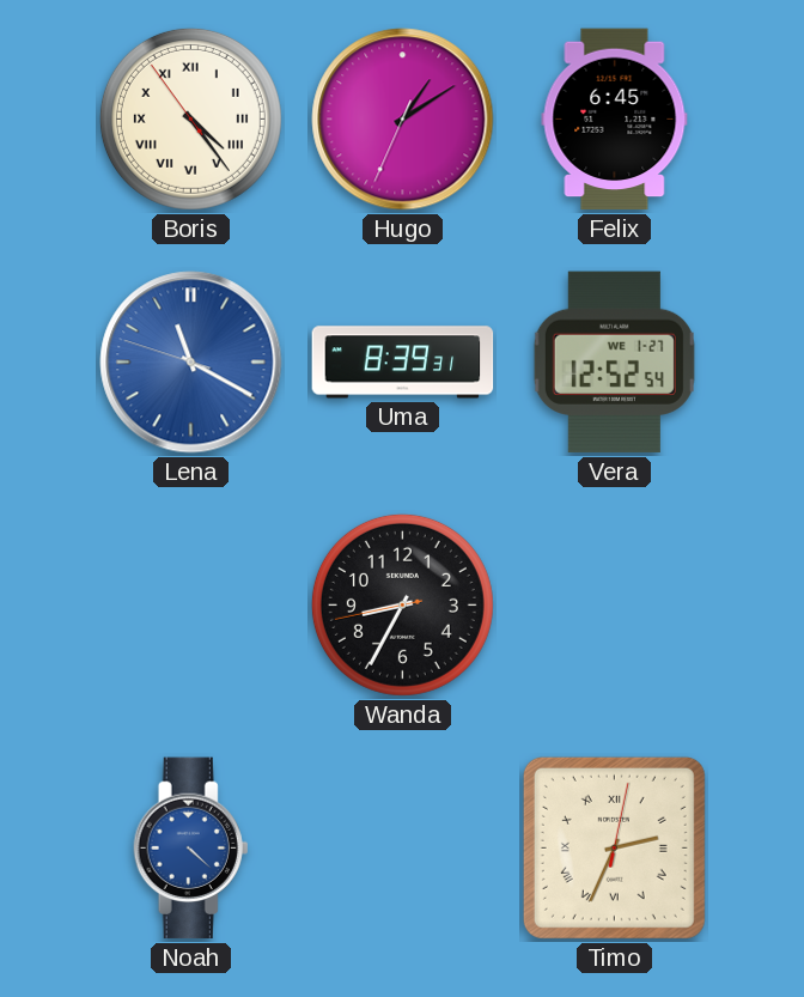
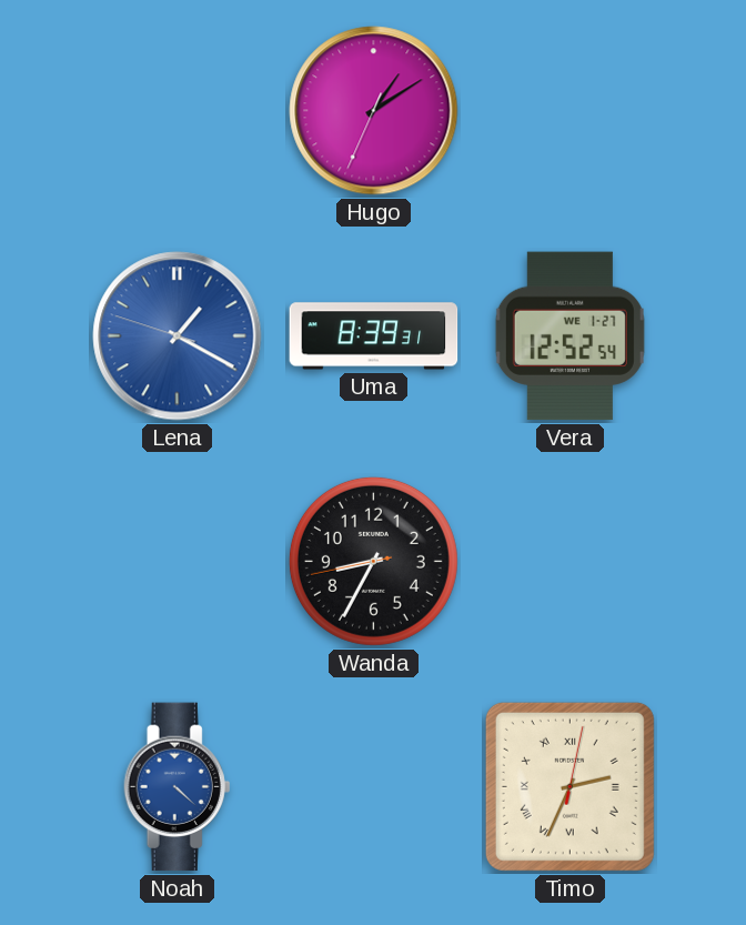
Boris: 4:23 -> none (190, 118)
Felix: 6:45 -> none (615, 120)
Lena: 11:19 -> 1:19 (178, 336)
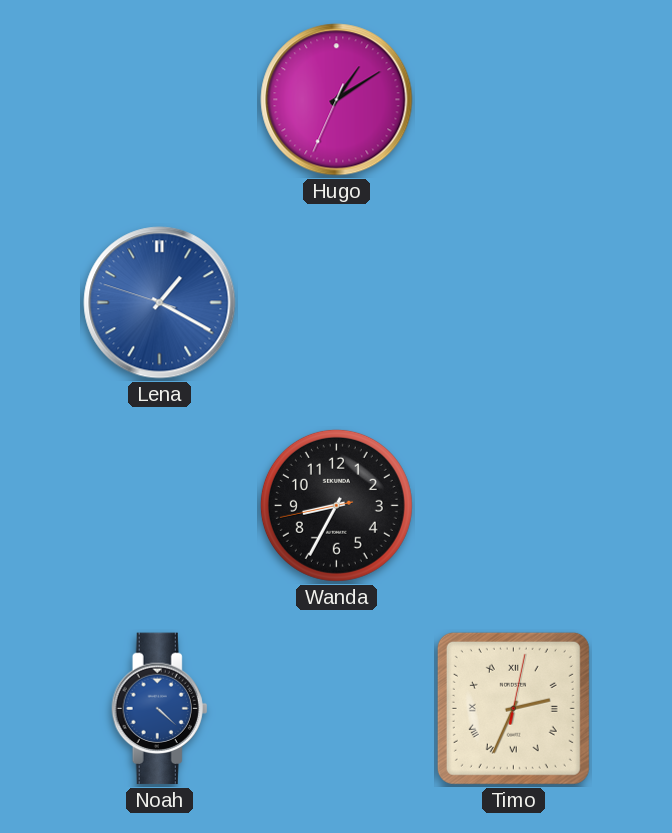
Uma: 8:39 -> none (374, 336)
Vera: 12:52 -> none (569, 336)
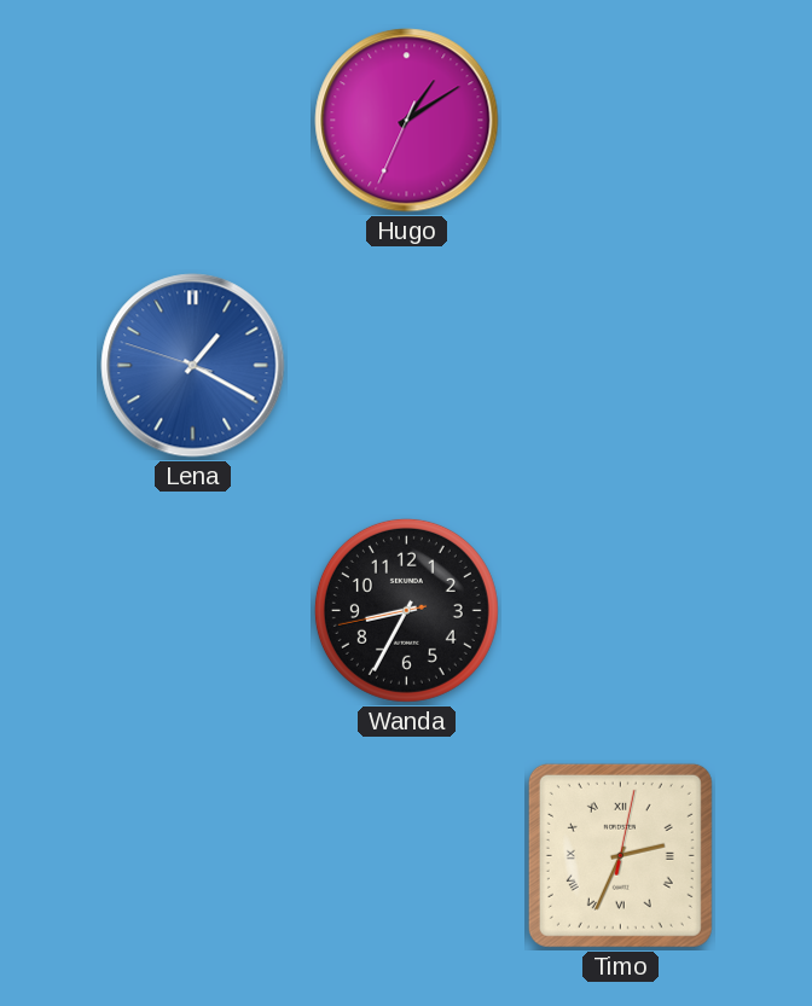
Noah: 4:22 -> none (160, 709)
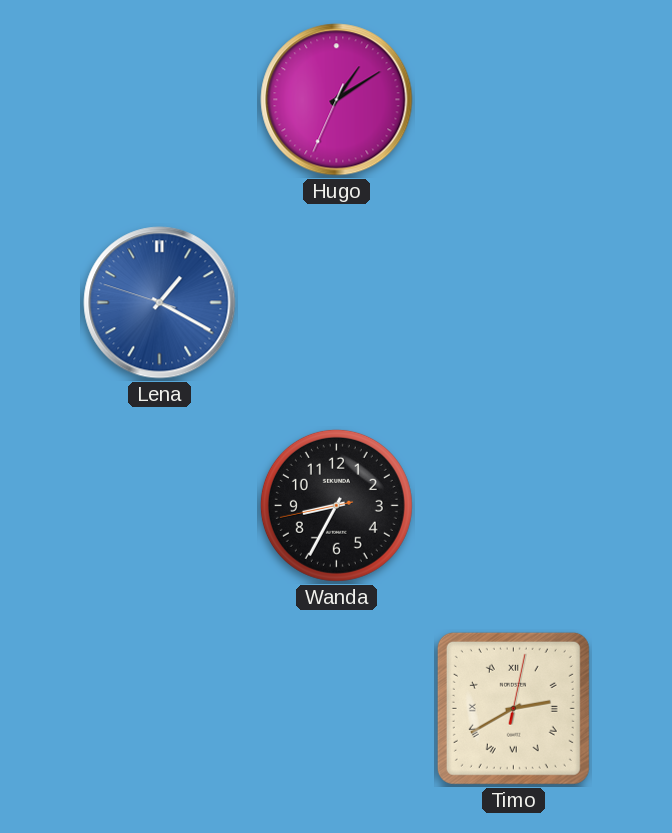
Timo: 2:34 -> 2:40 (513, 708)
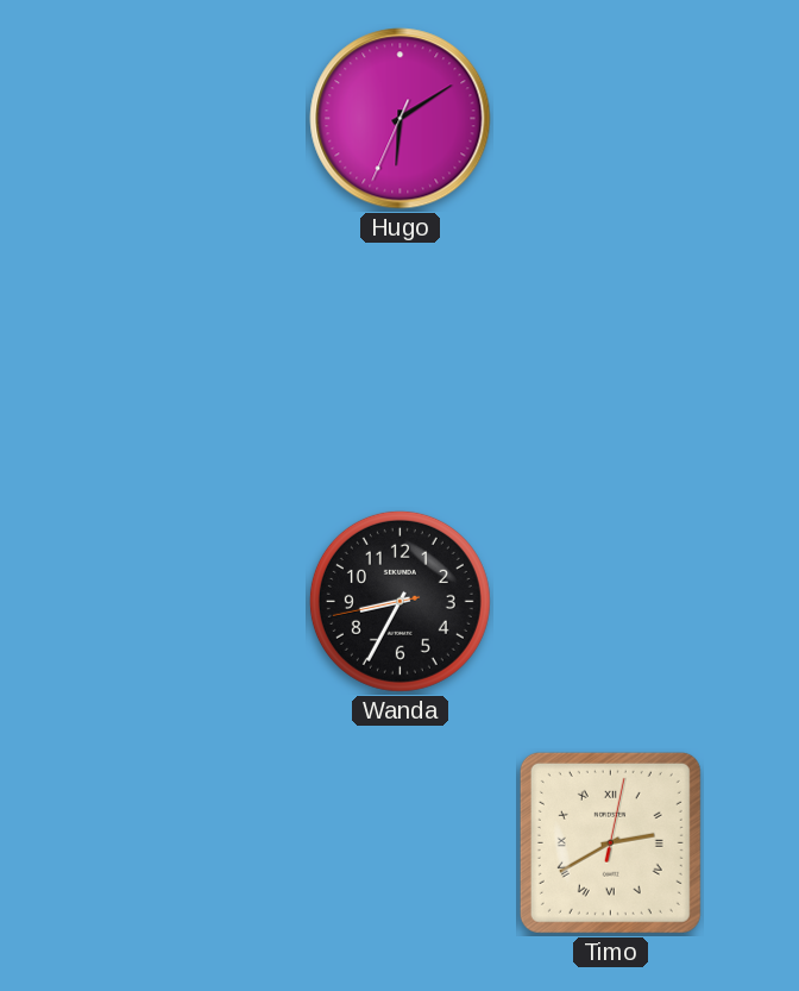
Hugo: 1:09 -> 6:09 (401, 119)
Lena: 1:19 -> none (160, 303)
